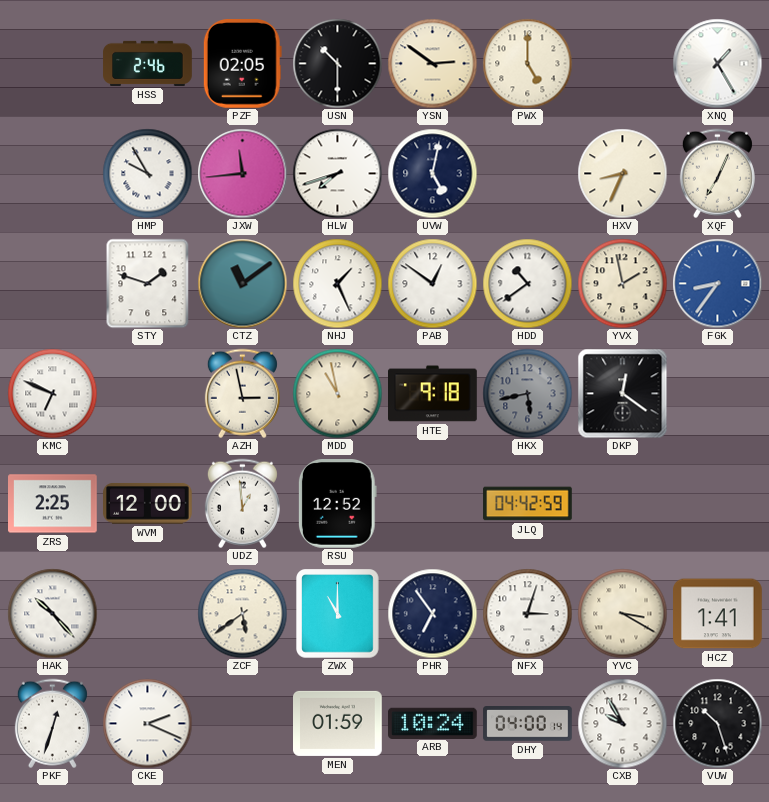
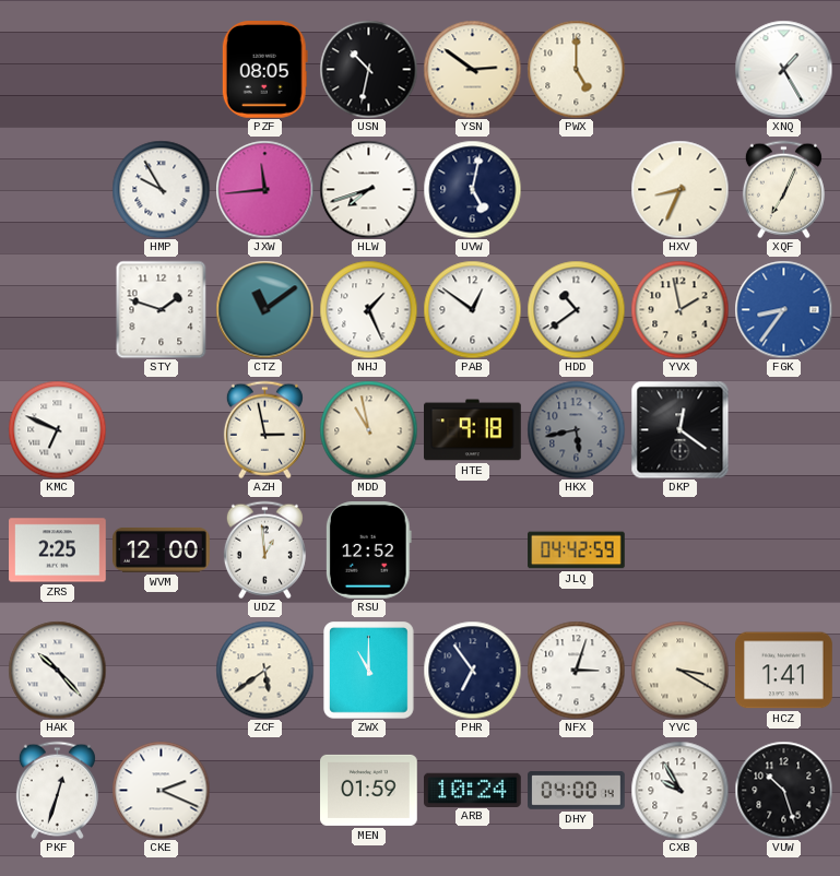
HSS: 2:46 -> none (148, 63)
PZF: 02:05 -> 08:05 (264, 70)
USN: 10:30 -> 10:32 (368, 69)
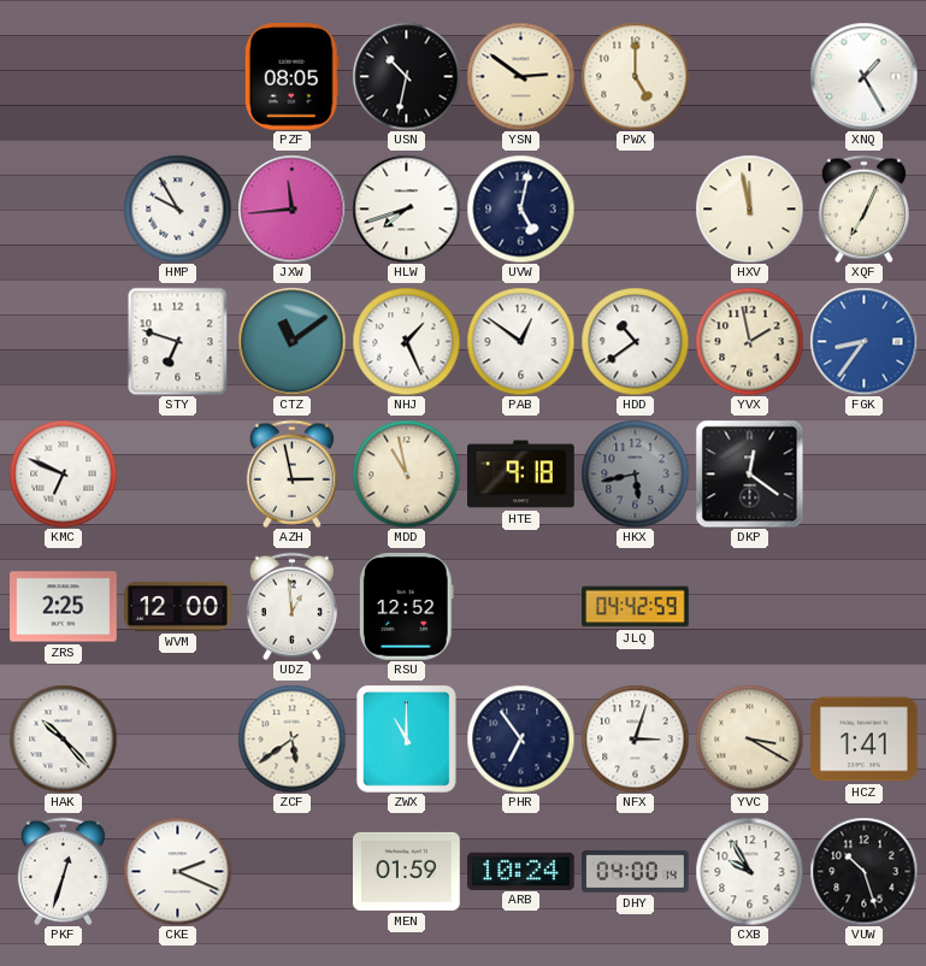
HXV: 8:34 -> 11:58 (749, 208)
STY: 1:48 -> 6:48 (178, 341)
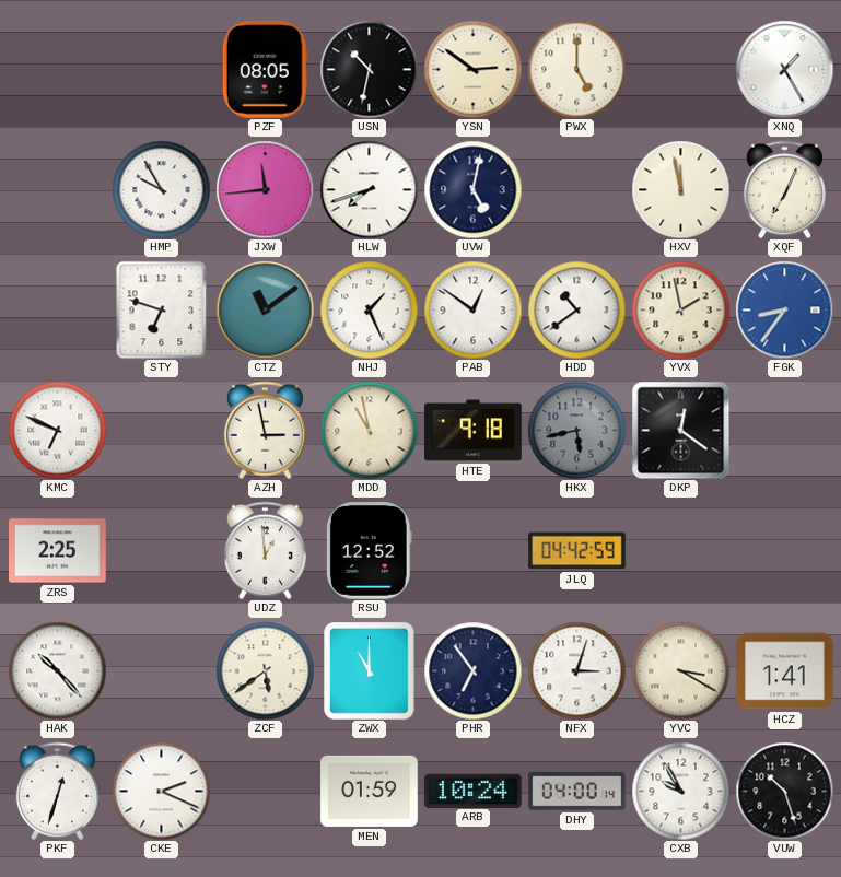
WVM: 12:00 -> none (178, 607)
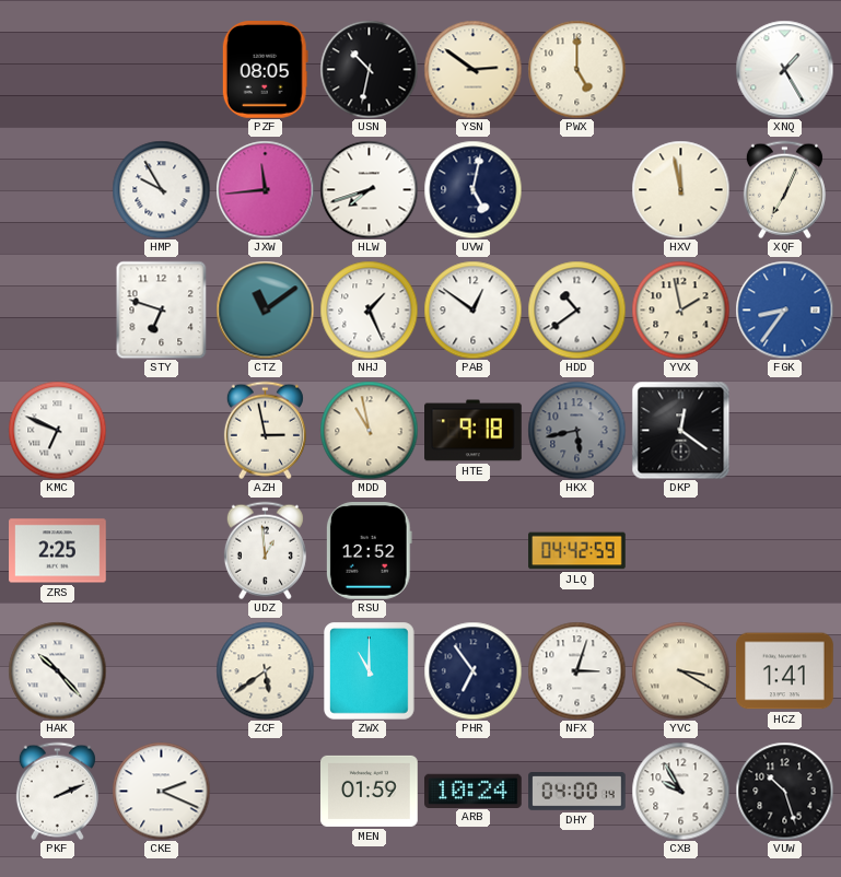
PKF: 12:33 -> 2:11 (57, 791)
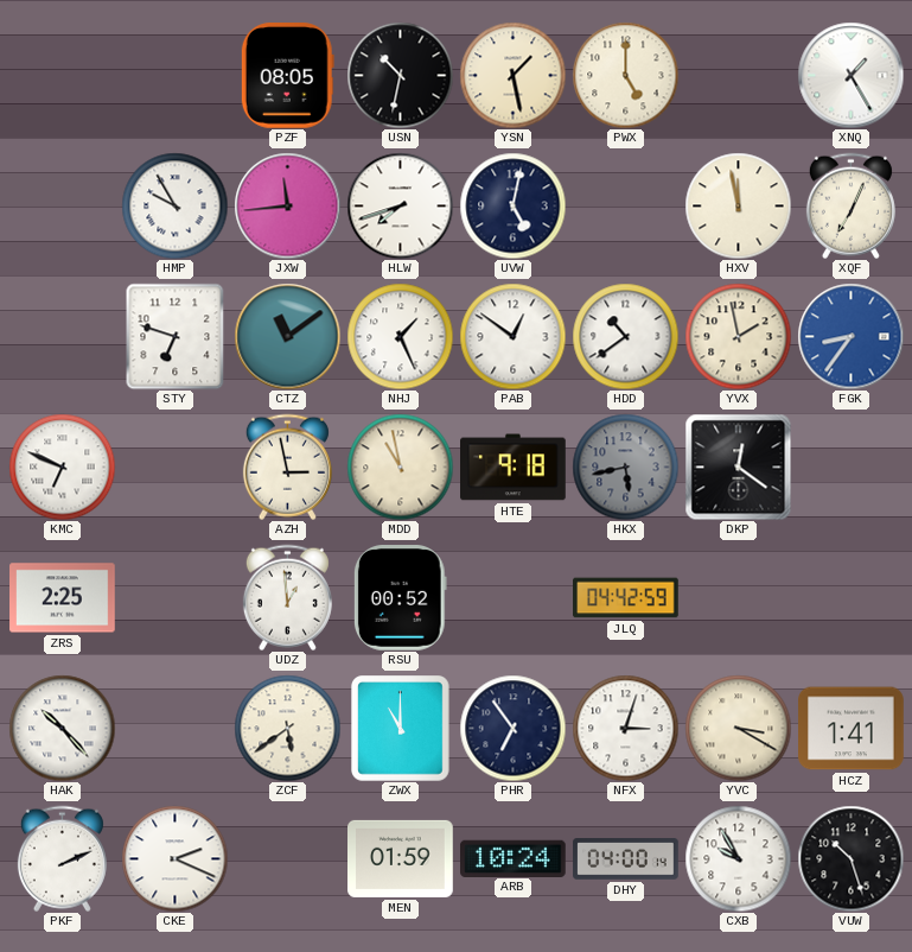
YSN: 2:51 -> 1:28 (512, 75)
RSU: 12:52 -> 00:52 (400, 598)
